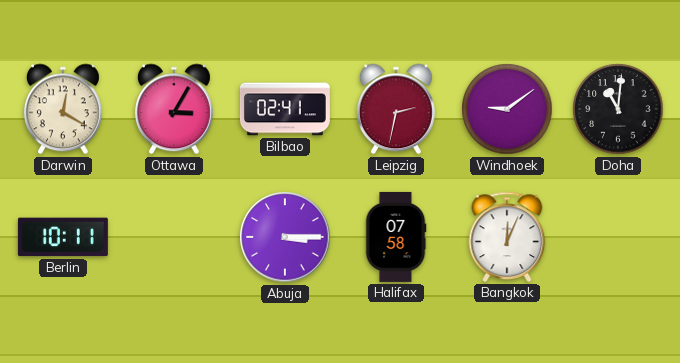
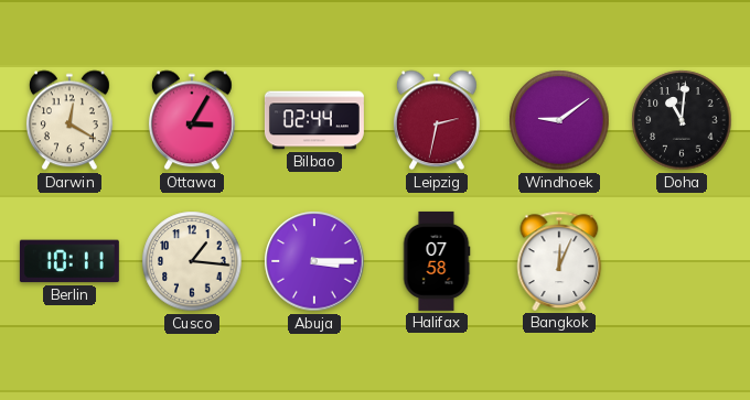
Bilbao: 02:41 -> 02:44 (314, 120)
Cusco: none -> 1:16 (192, 261)
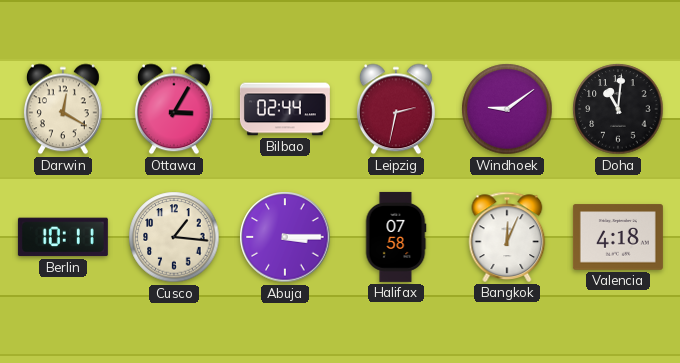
Valencia: none -> 4:18 (618, 237)
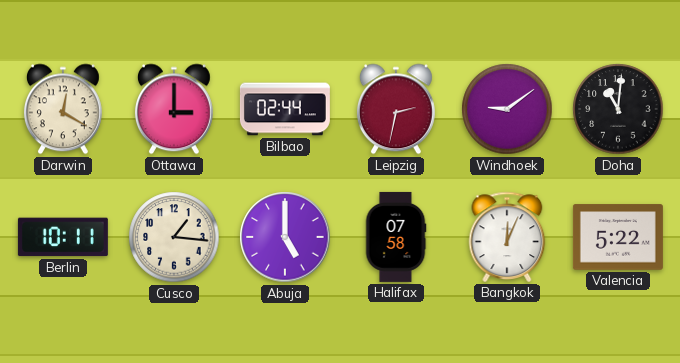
Ottawa: 3:05 -> 3:00 (174, 109)
Abuja: 3:15 -> 5:00 (285, 237)
Valencia: 4:18 -> 5:22 (618, 237)
